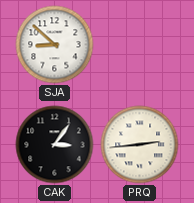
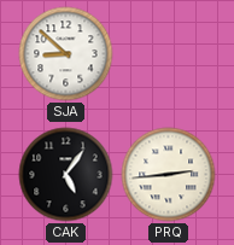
CAK: 3:06 -> 5:06 (66, 175)
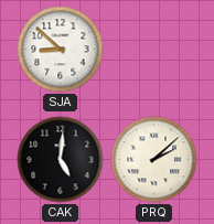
CAK: 5:06 -> 5:01 (61, 160)
PRQ: 2:44 -> 2:08 (154, 160)
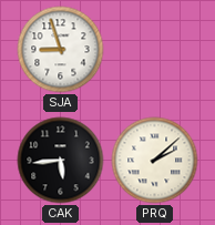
SJA: 8:52 -> 8:57 (61, 50)
CAK: 5:01 -> 5:44 (61, 161)
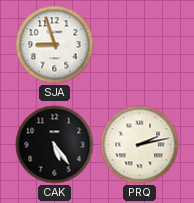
CAK: 5:44 -> 5:24 (55, 145)
PRQ: 2:08 -> 2:13 (140, 145)
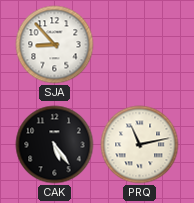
SJA: 8:57 -> 8:53 (55, 45)
PRQ: 2:13 -> 11:13 (140, 145)
